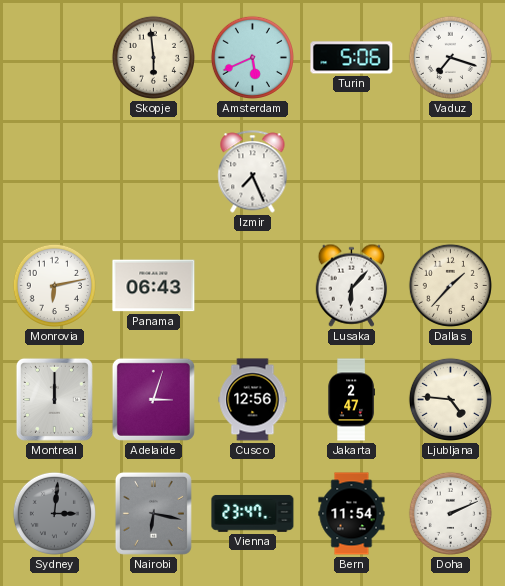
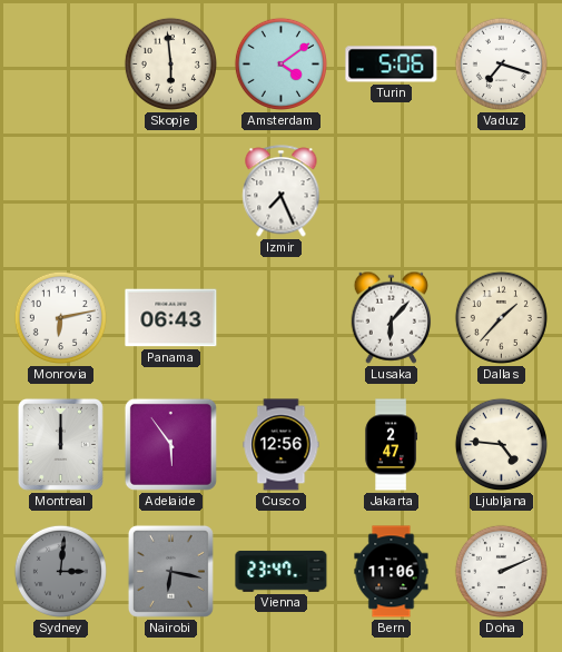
Amsterdam: 5:41 -> 4:09 (280, 63)
Adelaide: 3:03 -> 5:54 (170, 444)
Bern: 11:54 -> 11:06 (392, 572)
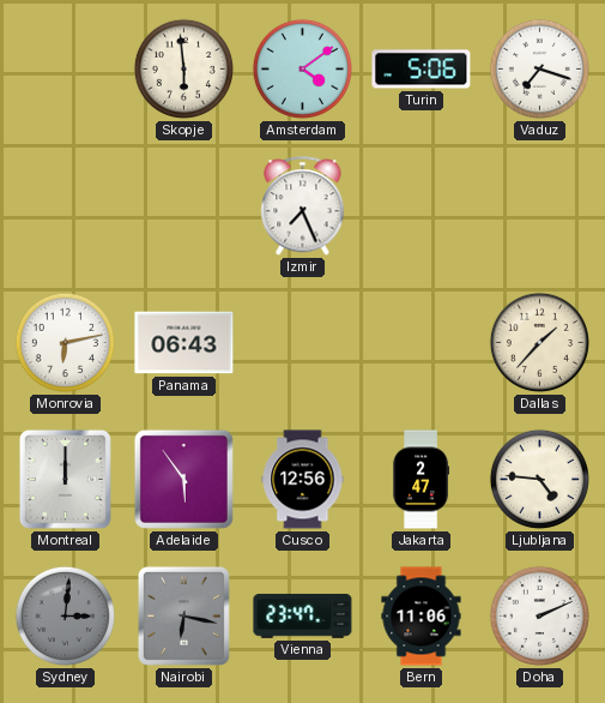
Lusaka: 6:07 -> none (392, 317)
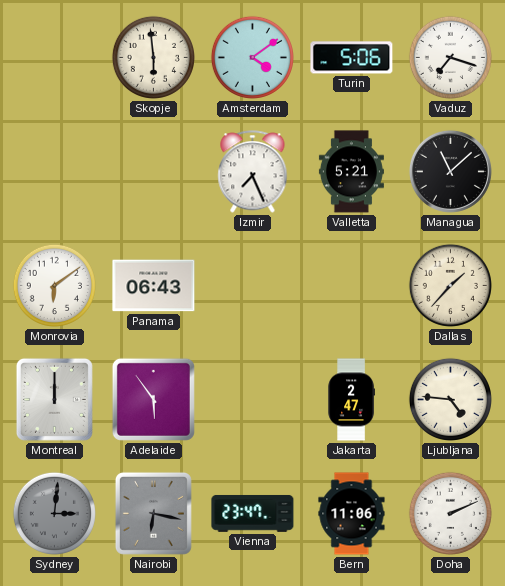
Valletta: none -> 5:21 (351, 172)
Managua: none -> 11:08 (450, 171)
Monrovia: 6:13 -> 6:09 (54, 285)
Cusco: 12:56 -> none (303, 480)
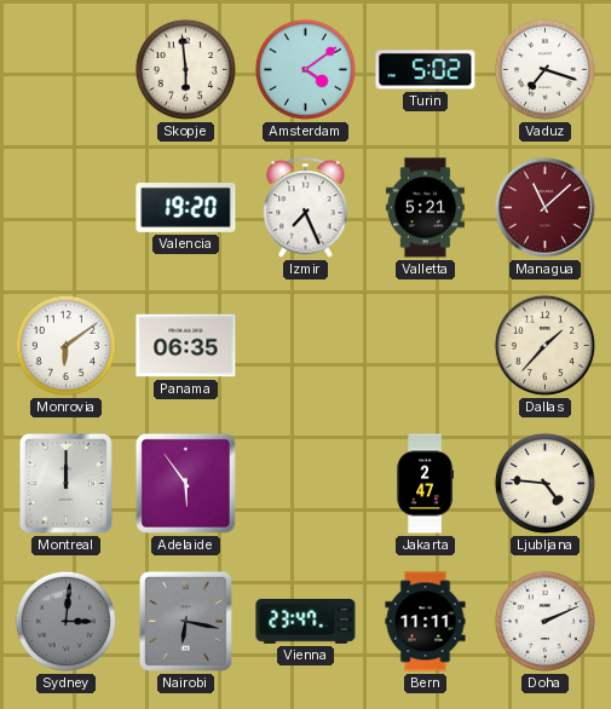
Turin: 5:06 -> 5:02 (426, 70)
Valencia: none -> 19:20 (186, 208)
Managua dial: black -> burgundy (544, 207)
Panama: 06:43 -> 06:35 (186, 346)
Bern: 11:06 -> 11:11 (426, 622)
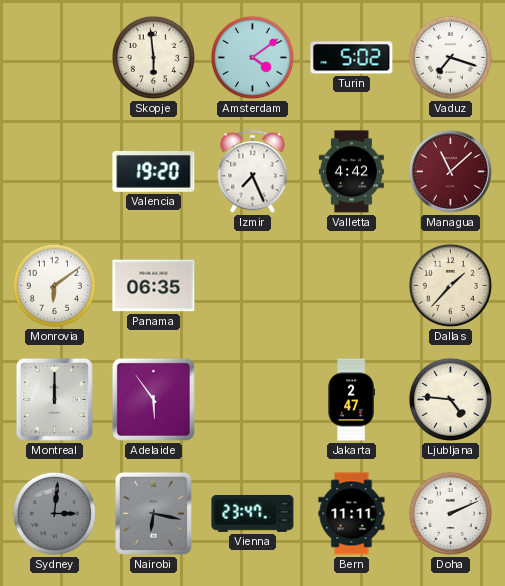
Valletta: 5:21 -> 4:42 (351, 172)
